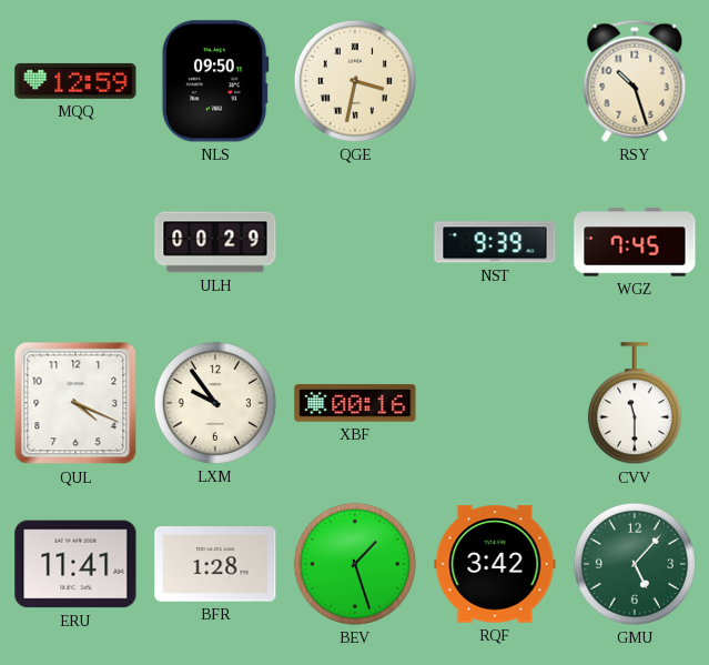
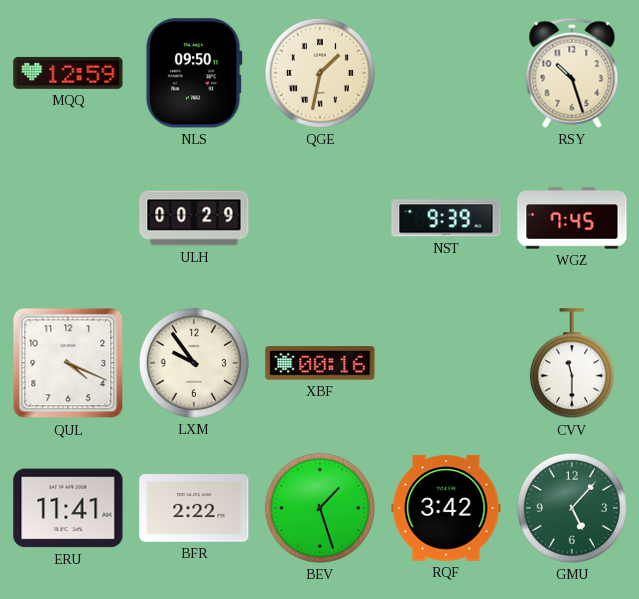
QGE: 3:32 -> 1:32 (320, 73)
BFR: 1:28 -> 2:22 (194, 508)
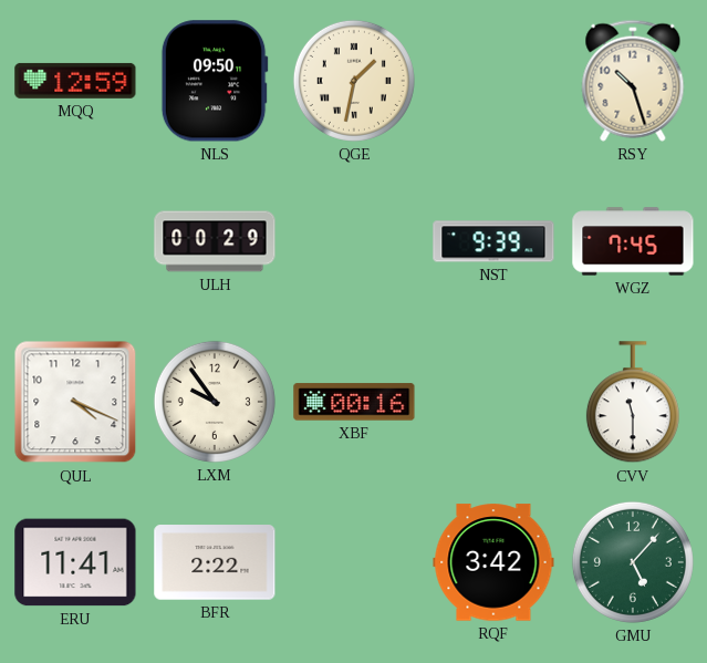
BEV: 1:27 -> none (320, 508)
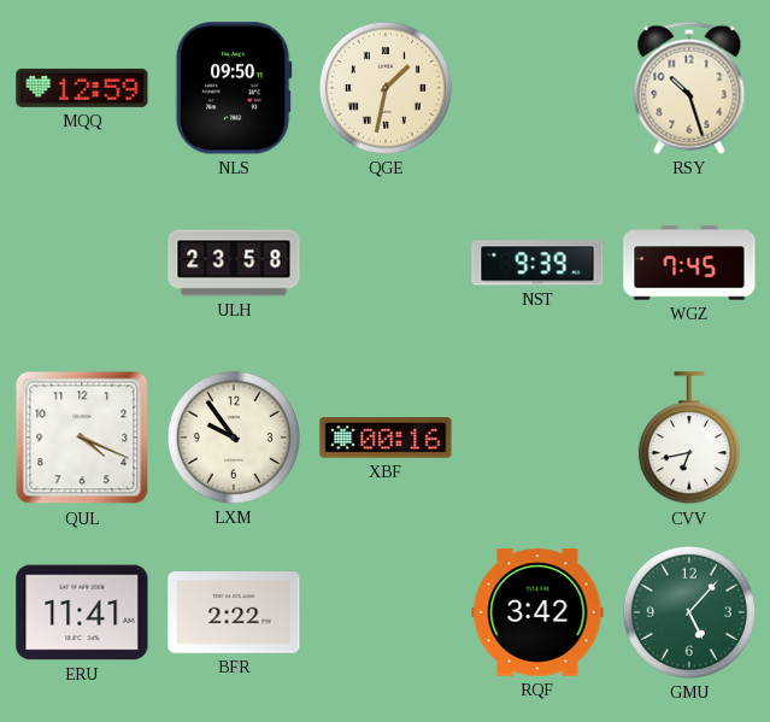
ULH: 00:29 -> 23:58 (234, 263)
CVV: 11:30 -> 6:43 (689, 439)
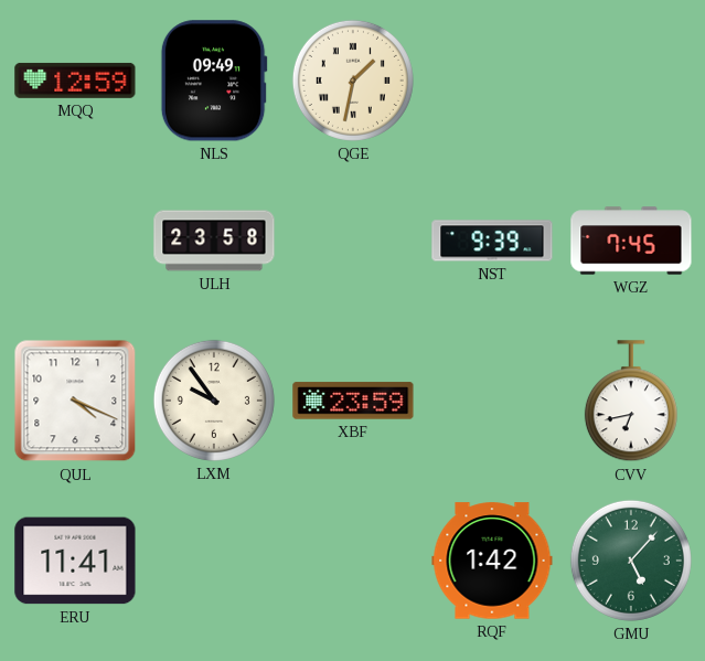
NLS: 09:50 -> 09:49 (214, 81)
RSY: 10:27 -> none (689, 88)
XBF: 00:16 -> 23:59 (353, 401)
BFR: 2:22 -> none (234, 612)
RQF: 3:42 -> 1:42 (492, 561)
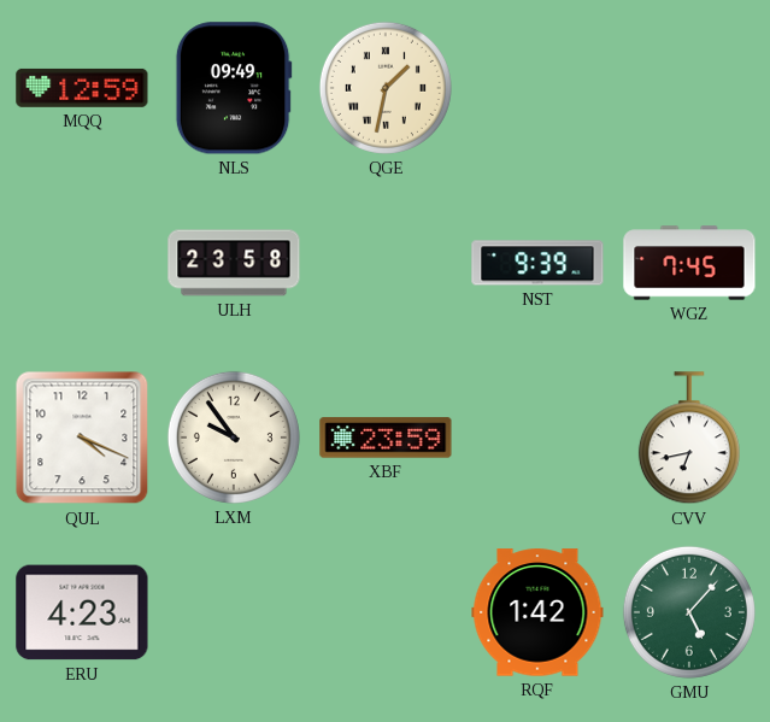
ERU: 11:41 -> 4:23 (82, 612)
